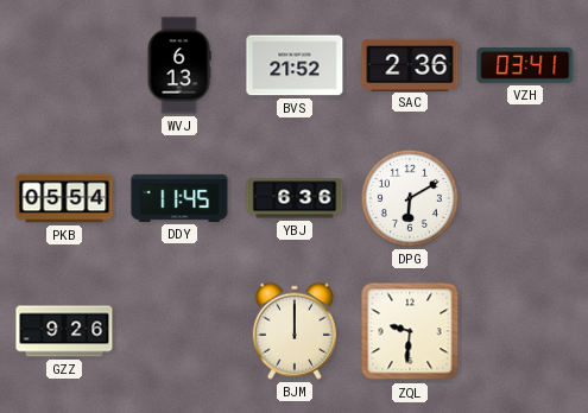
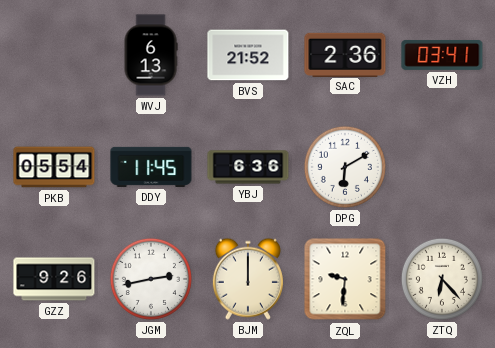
JGM: none -> 2:43 (151, 279)
ZTQ: none -> 6:23 (442, 279)
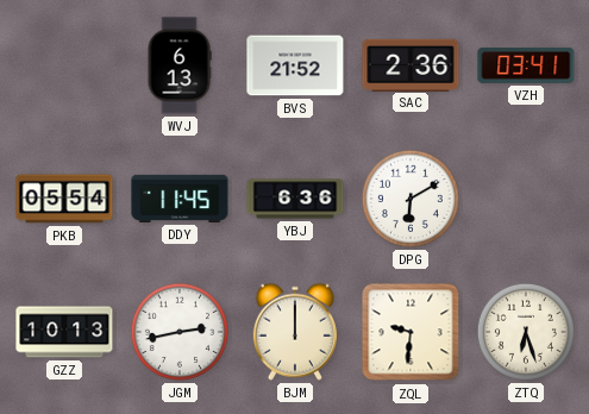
GZZ: 9:26 -> 10:13 (64, 332)
ZTQ: 6:23 -> 6:27 (526, 332)
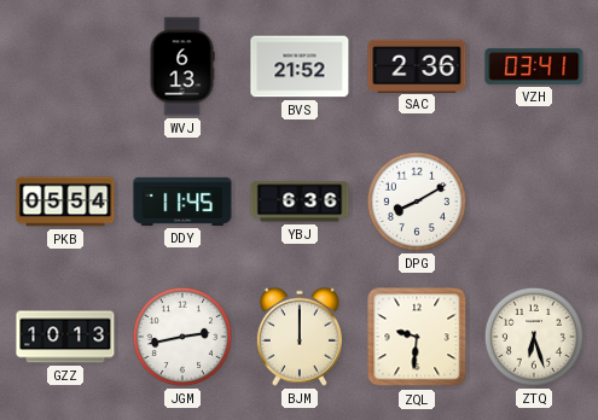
DPG: 6:10 -> 8:10 (417, 202)
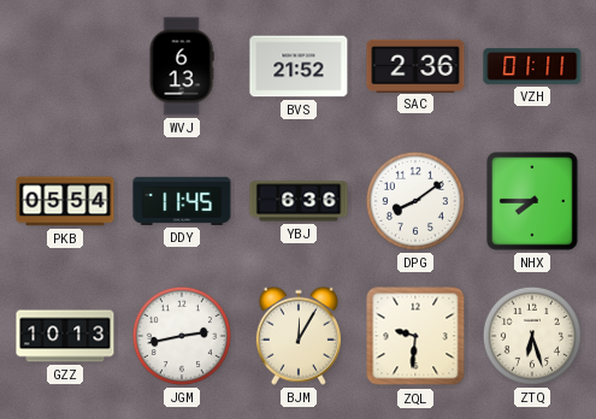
VZH: 03:41 -> 01:11 (532, 66)
DPG: 8:10 -> 8:09 (415, 201)
NHX: none -> 7:45 (533, 202)
BJM: 12:00 -> 12:05 (299, 336)
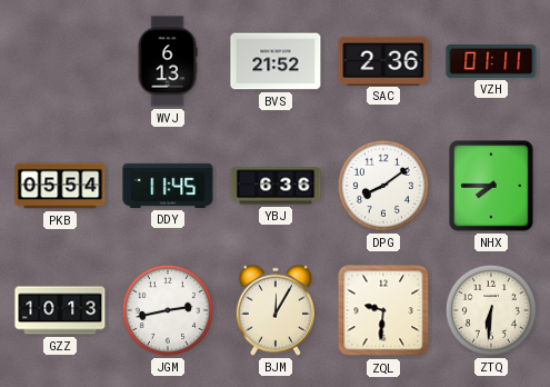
ZTQ: 6:27 -> 6:31 (491, 310)
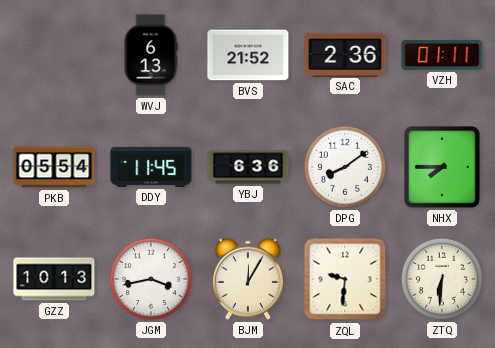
JGM: 2:43 -> 3:43 (151, 279)
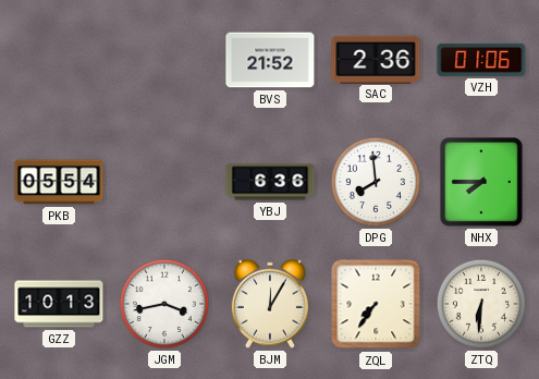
WVJ: 6:13 -> none (151, 55)
VZH: 01:11 -> 01:06 (481, 60)
DDY: 11:45 -> none (151, 167)
DPG: 8:09 -> 7:59 (376, 182)
ZQL: 9:31 -> 7:36 (376, 304)
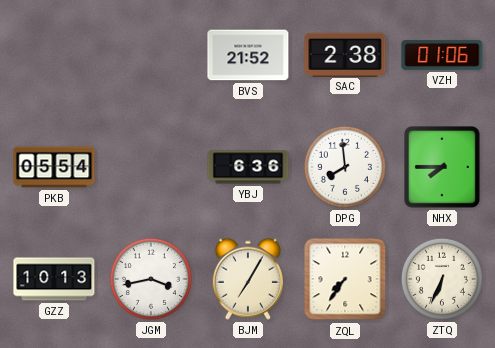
SAC: 2:36 -> 2:38 (345, 54)
BJM: 12:05 -> 7:05 (248, 279)
ZTQ: 6:31 -> 6:34 (442, 279)
